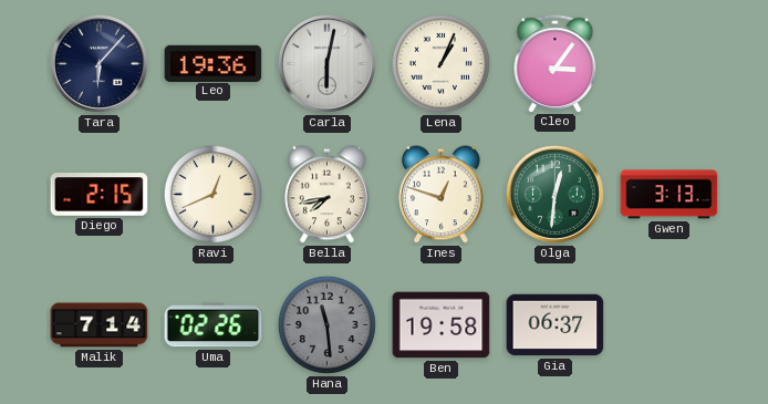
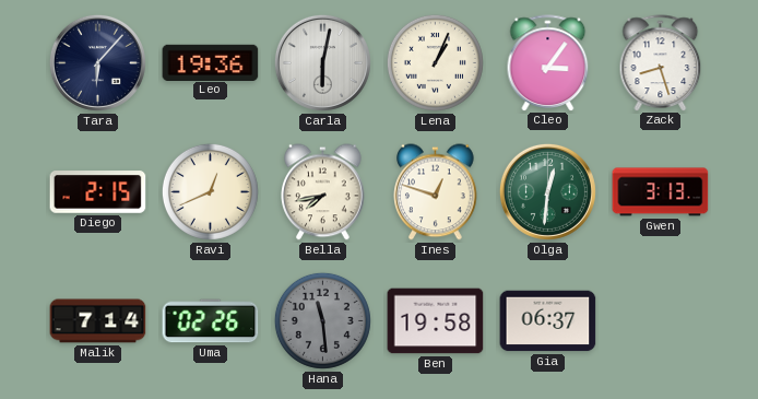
Zack: none -> 8:27 (661, 62)
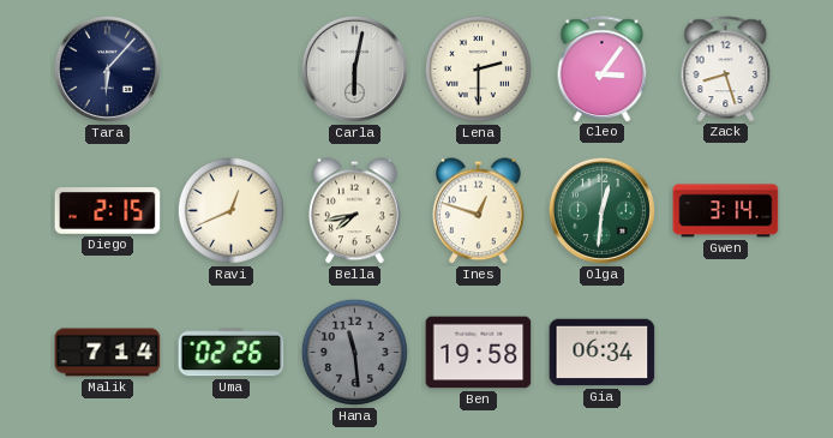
Leo: 19:36 -> none (211, 62)
Lena: 1:04 -> 2:30 (478, 68)
Gwen: 3:13 -> 3:14 (726, 211)
Gia: 06:37 -> 06:34 (603, 353)
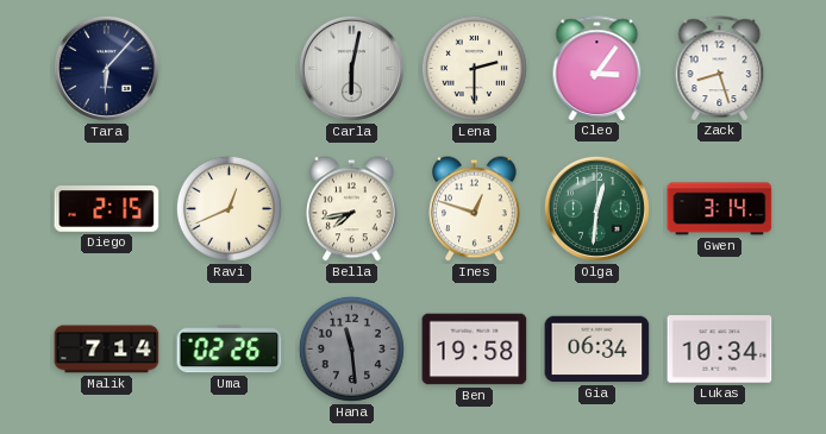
Lukas: none -> 10:34 (720, 350)
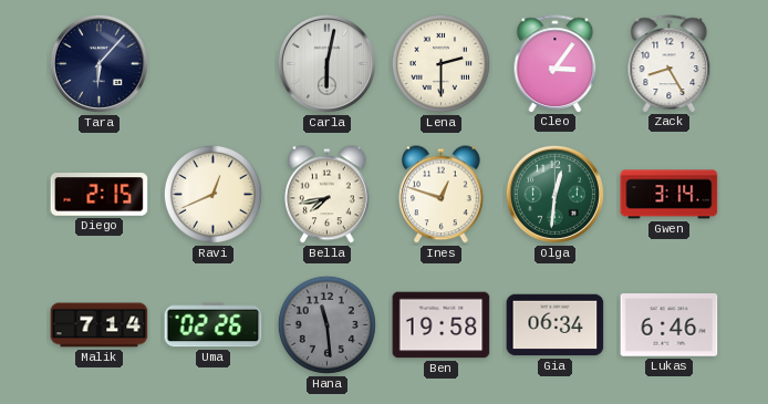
Zack: 8:27 -> 8:25 (670, 63)
Lukas: 10:34 -> 6:46 (670, 325)
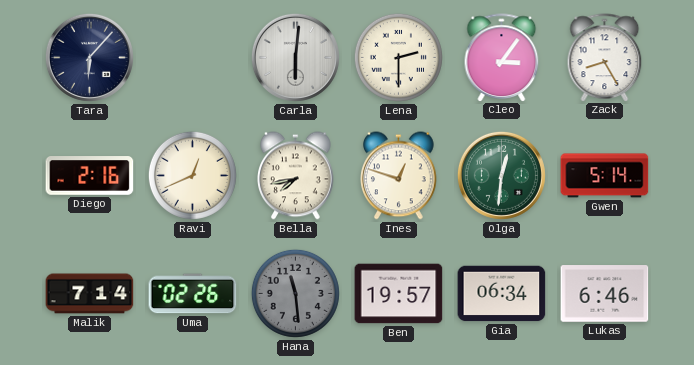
Carla: 6:02 -> 6:01 (295, 57)
Diego: 2:15 -> 2:16 (90, 176)
Gwen: 3:14 -> 5:14 (605, 176)
Ben: 19:58 -> 19:57 (399, 294)
